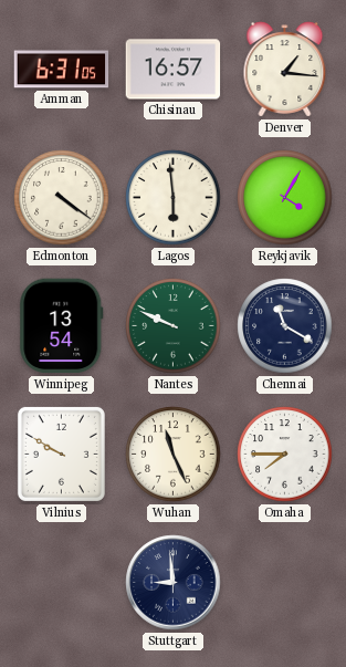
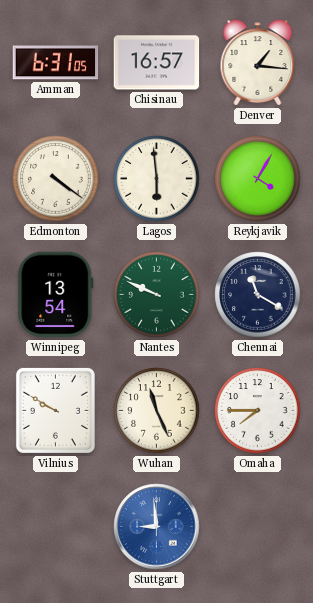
Stuttgart dial: navy -> blue (157, 527)
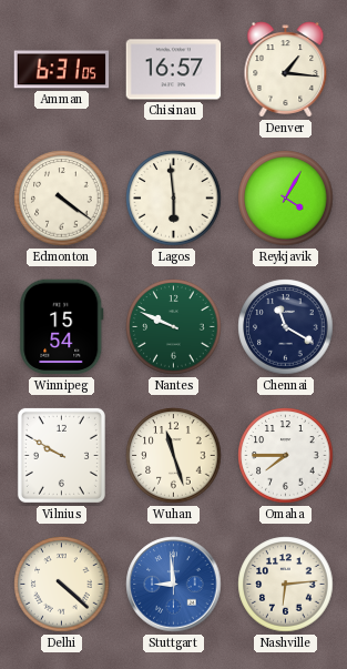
Winnipeg: 13:54 -> 15:54 (62, 327)
Wuhan: 11:26 -> 11:27 (174, 456)
Delhi: none -> 4:22 (62, 585)
Nashville: none -> 6:14 (286, 585)
